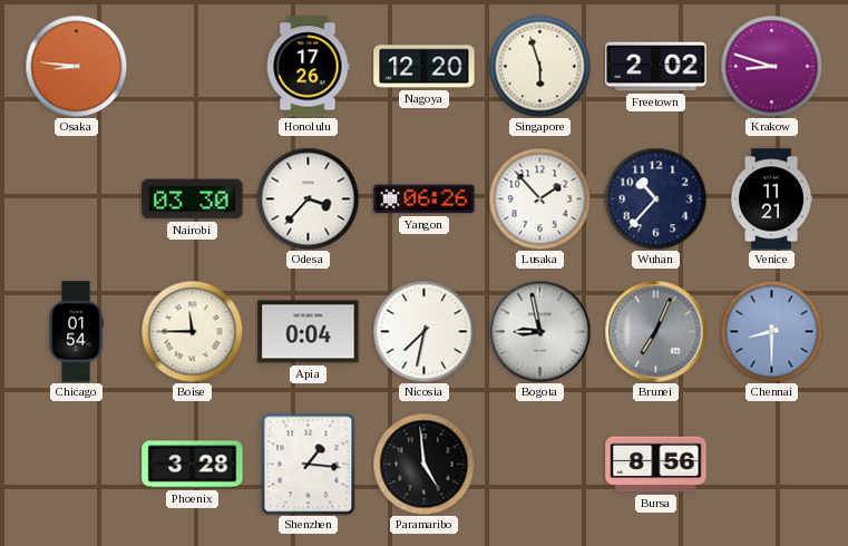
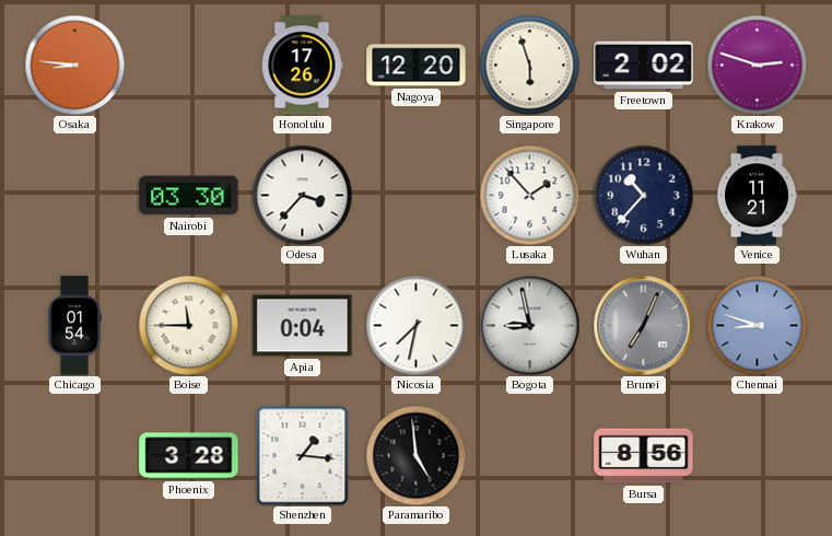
Krakow: 8:48 -> 2:48 (757, 65)
Yangon: 06:26 -> none (425, 199)
Chennai: 8:30 -> 8:48 (757, 325)
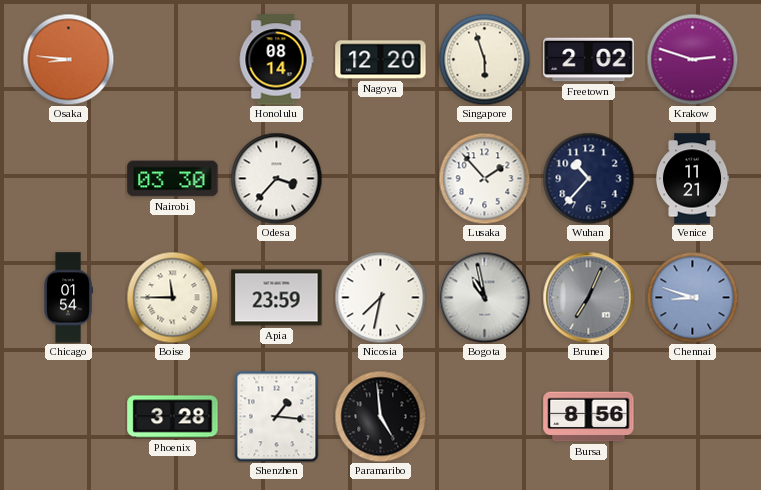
Honolulu: 17:26 -> 08:14 (276, 60)
Apia: 0:04 -> 23:59 (277, 298)
Bogota: 8:58 -> 10:58 (484, 297)
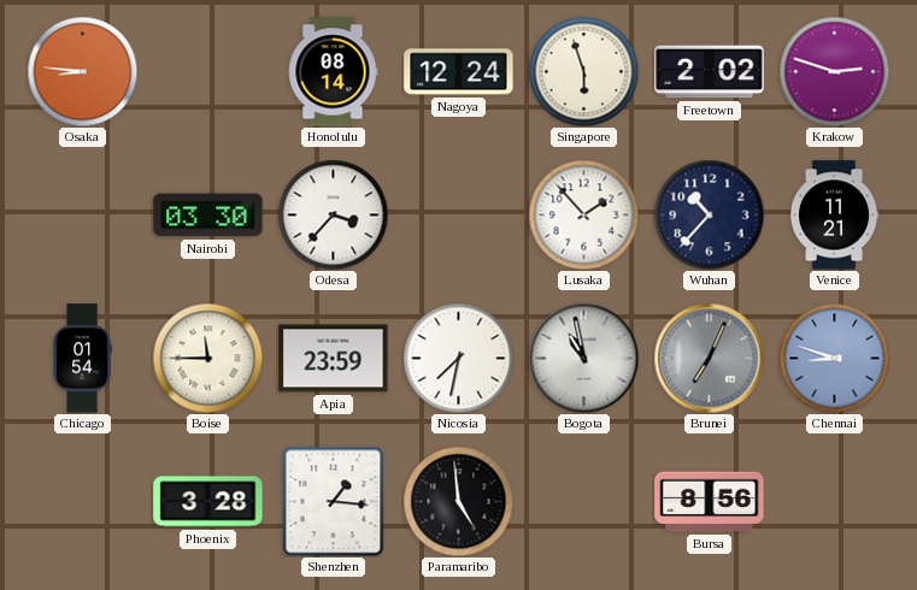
Nagoya: 12:20 -> 12:24 (459, 72)
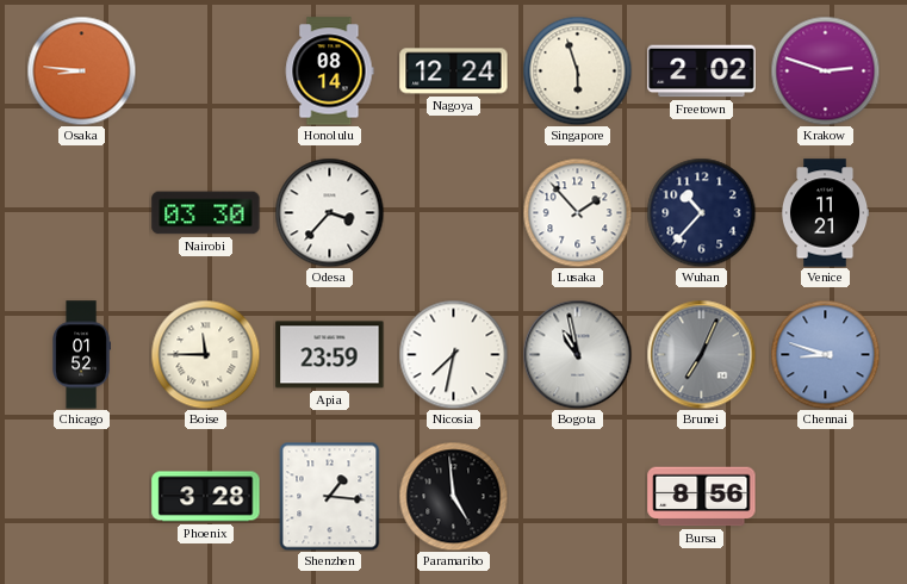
Chicago: 01:54 -> 01:52 (81, 355)
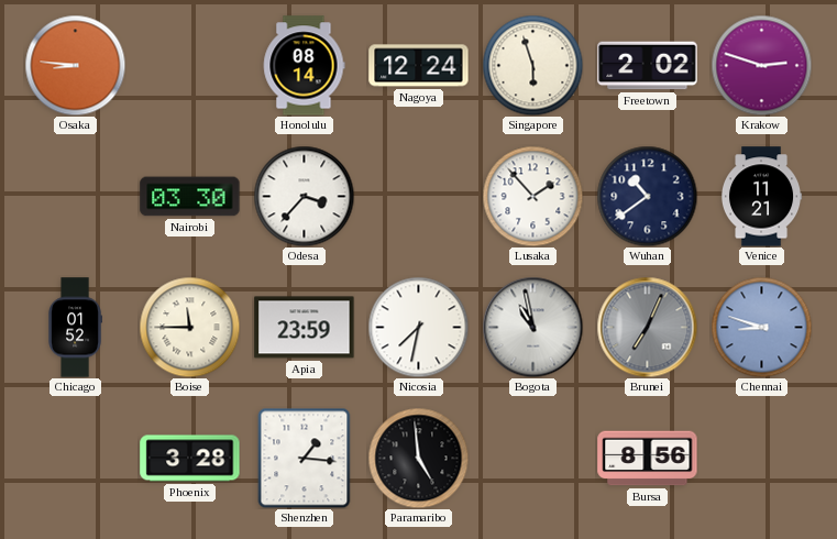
Wuhan: 10:37 -> 10:39 (647, 196)
